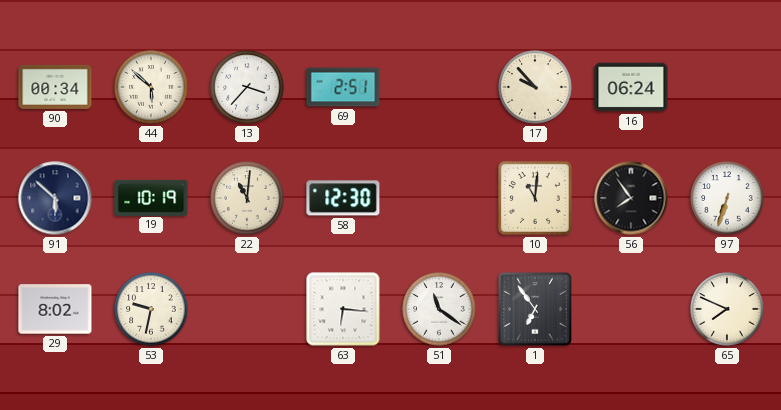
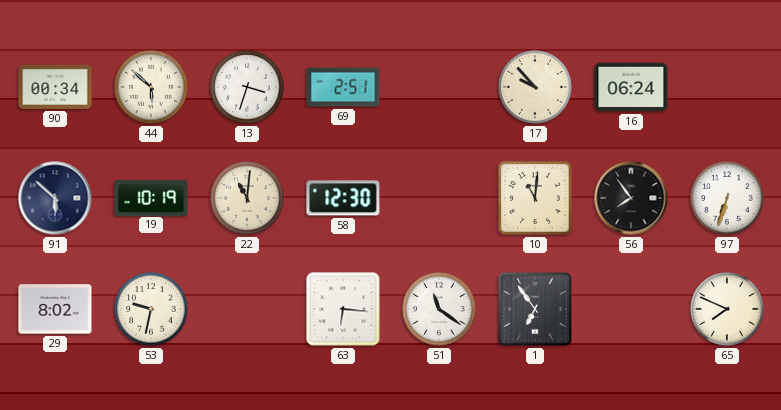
13: 3:37 -> 3:33 (247, 87)
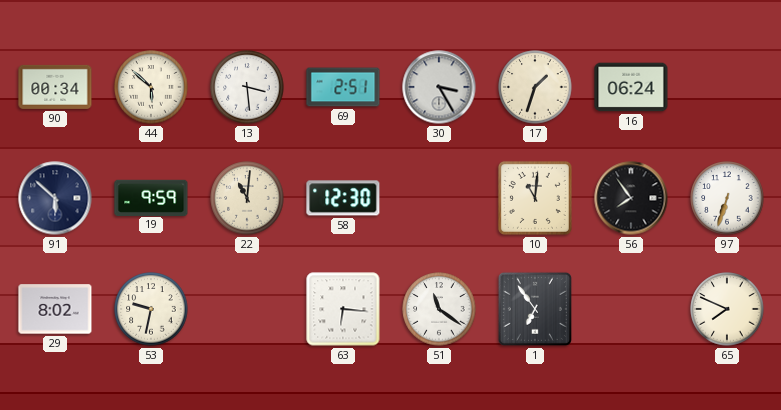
13: 3:33 -> 3:29 (247, 87)
30: none -> 3:25 (439, 87)
17: 9:53 -> 1:33 (535, 87)
19: 10:19 -> 9:59 (151, 197)
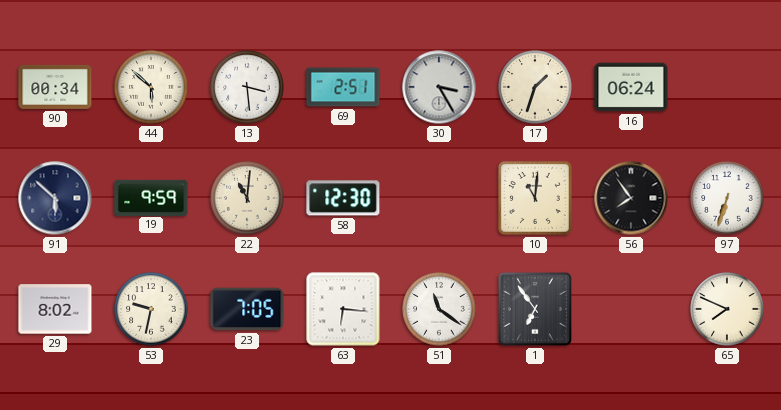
23: none -> 7:05 (247, 309)
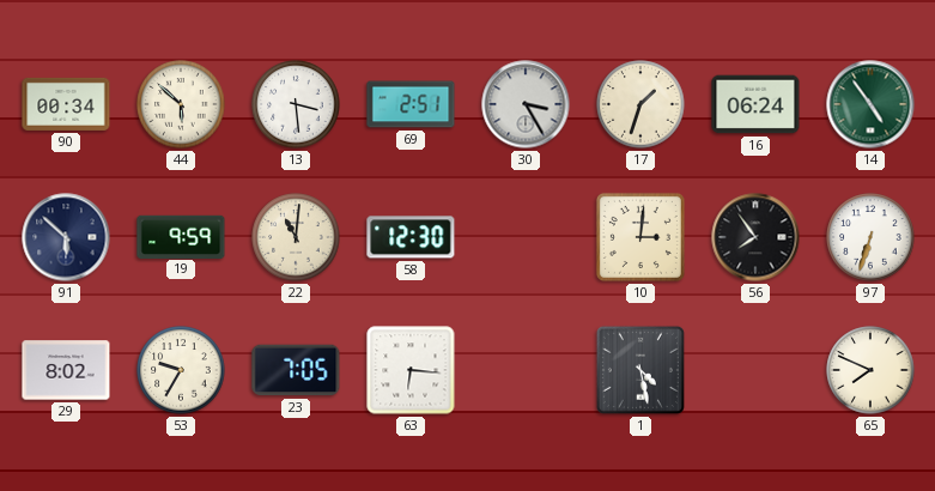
14: none -> 4:54 (870, 104)
10: 11:01 -> 3:01 (640, 237)
53: 9:32 -> 9:35 (181, 370)
51: 11:21 -> none (439, 309)
1: 6:54 -> 4:28 (640, 370)
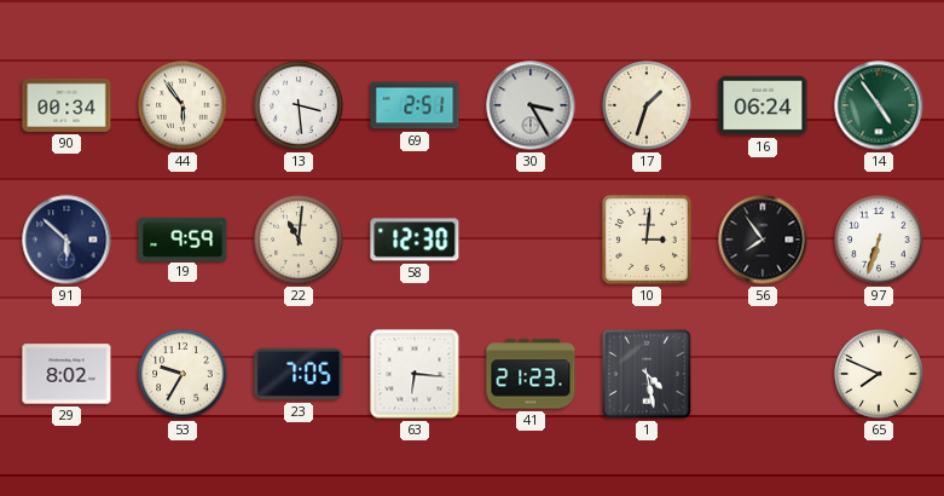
44: 5:52 -> 5:54 (183, 105)
41: none -> 21:23 (531, 374)
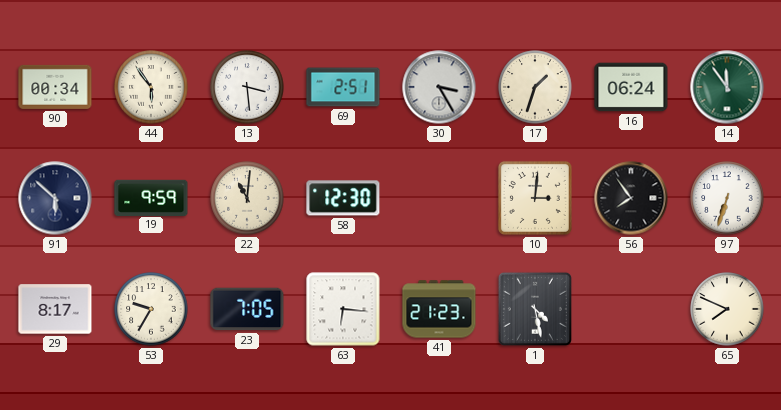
14: 4:54 -> 11:54 (727, 87)
29: 8:02 -> 8:17 (55, 309)
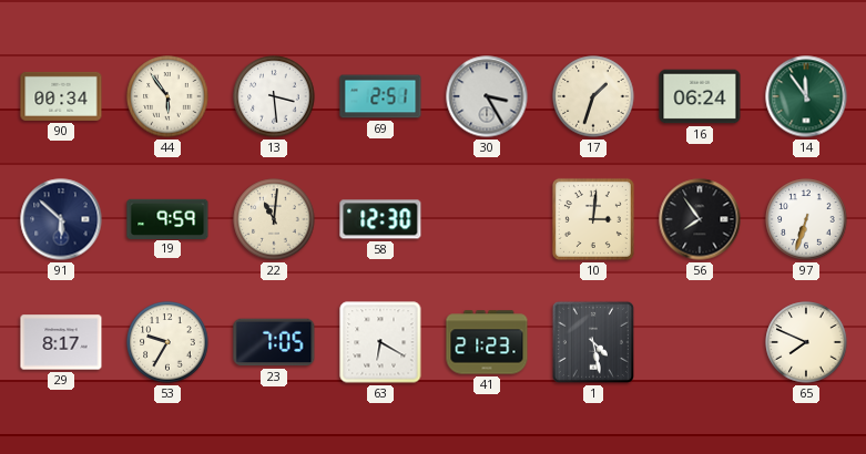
63: 6:16 -> 6:20 (380, 342)
